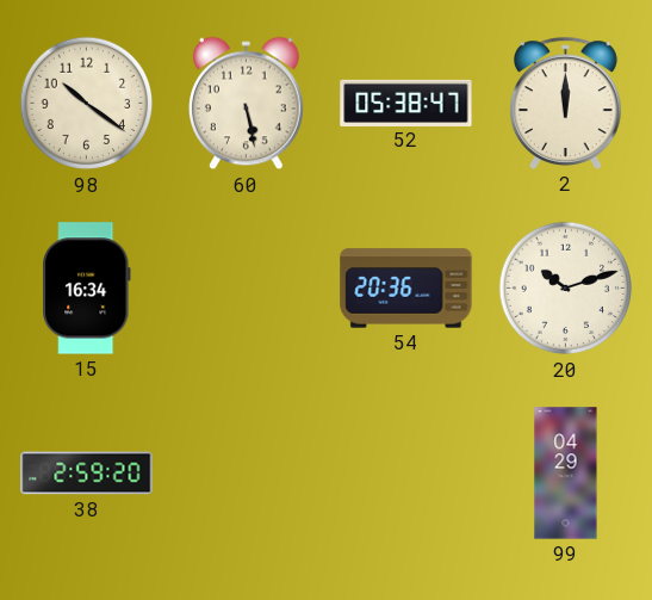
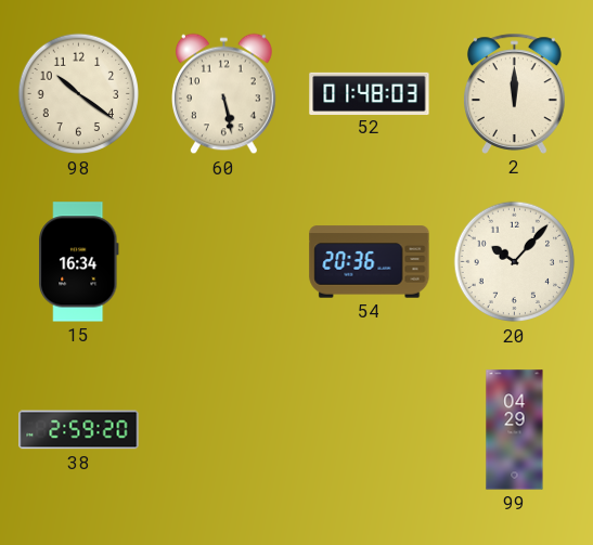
52: 05:38 -> 01:48 (370, 93)
20: 10:12 -> 10:07 (515, 262)
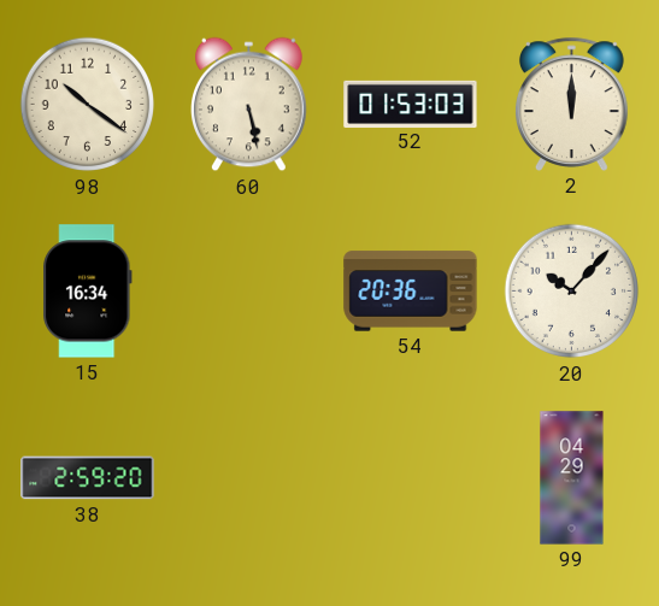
52: 01:48 -> 01:53 (411, 104)
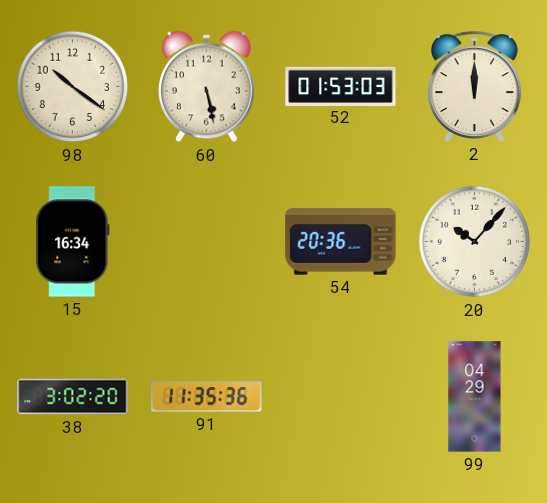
38: 2:59 -> 3:02 (73, 397)
91: none -> 11:35 (207, 397)
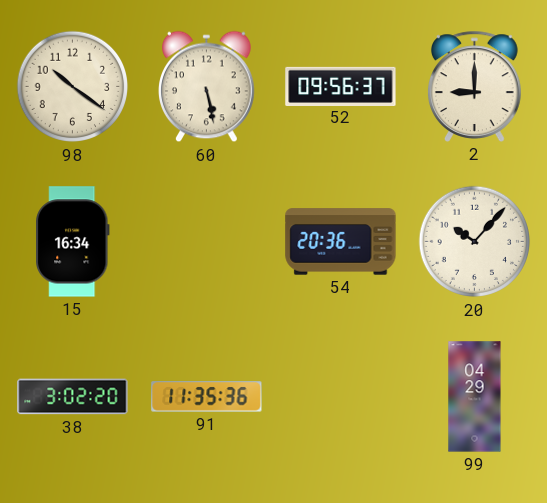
52: 01:53 -> 09:56 (341, 86)
2: 12:00 -> 9:00 (475, 86)
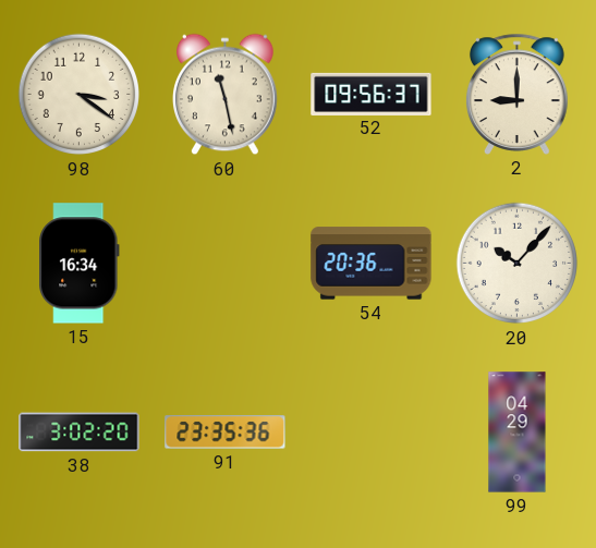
98: 10:21 -> 3:21 (80, 95)
60: 5:28 -> 11:28 (226, 95)
91: 11:35 -> 23:35 (226, 433)
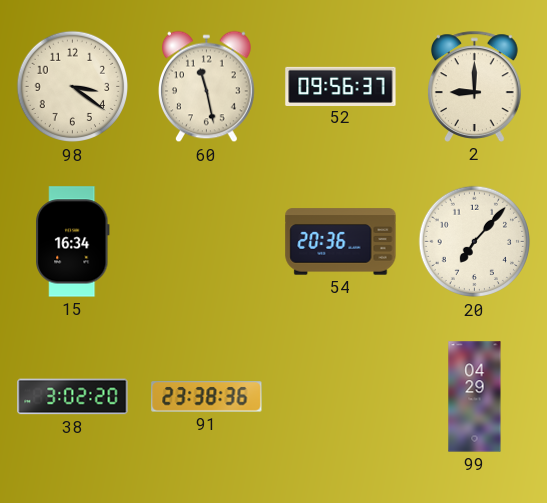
20: 10:07 -> 7:07 (475, 242)
91: 23:35 -> 23:38 (207, 397)
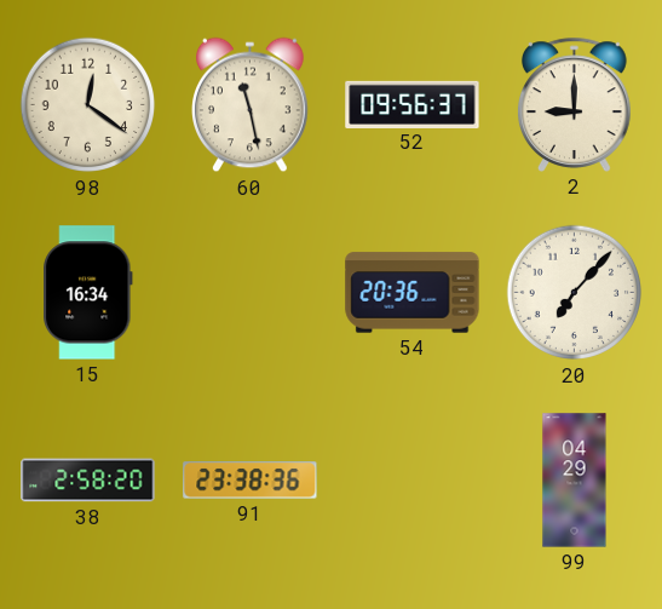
98: 3:21 -> 12:21 (88, 105)
38: 3:02 -> 2:58 (88, 481)
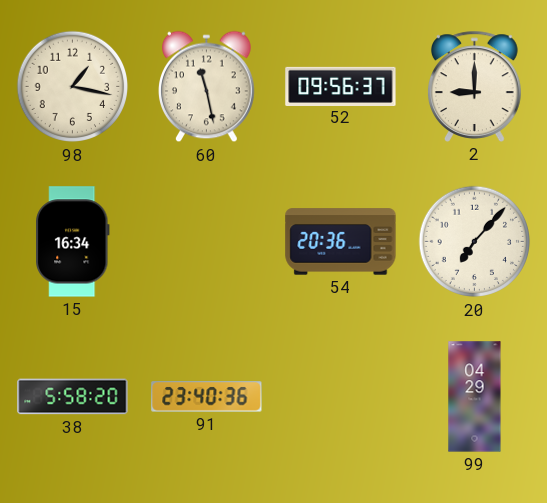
98: 12:21 -> 1:17 (73, 87)
38: 2:58 -> 5:58 (73, 397)
91: 23:38 -> 23:40 (207, 397)
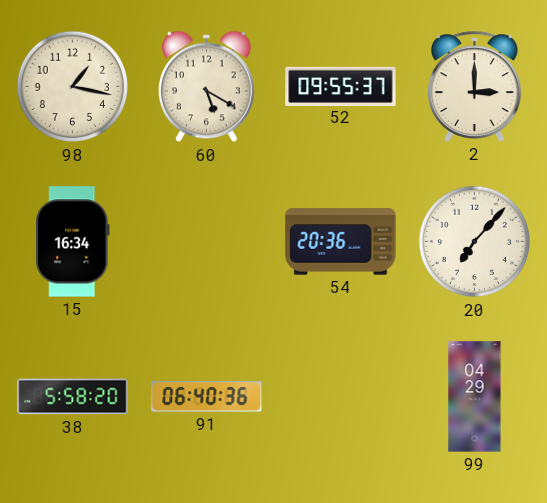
60: 11:28 -> 5:20 (207, 87)
52: 09:56 -> 09:55 (341, 86)
2: 9:00 -> 3:00 (475, 86)
91: 23:40 -> 06:40 (207, 397)
